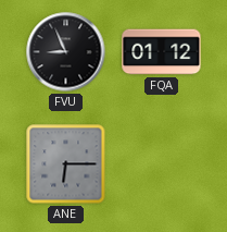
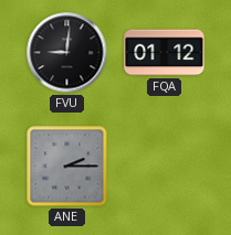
FVU: 8:56 -> 9:01 (67, 53)
ANE: 6:15 -> 2:15 (67, 167)
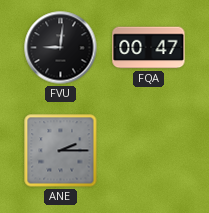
FQA: 01:12 -> 00:47 (149, 48)
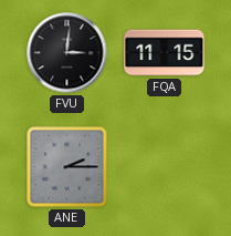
FVU: 9:01 -> 3:01 (67, 53)
FQA: 00:47 -> 11:15 (165, 53)
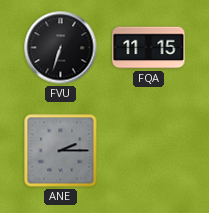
FVU: 3:01 -> 6:33 (61, 48)
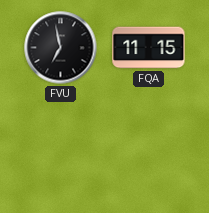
FVU: 6:33 -> 6:58 (61, 48)
ANE: 2:15 -> none (61, 151)
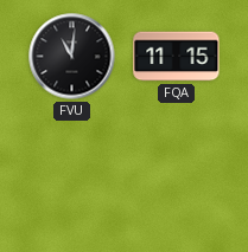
FVU: 6:58 -> 11:01 (72, 57)
